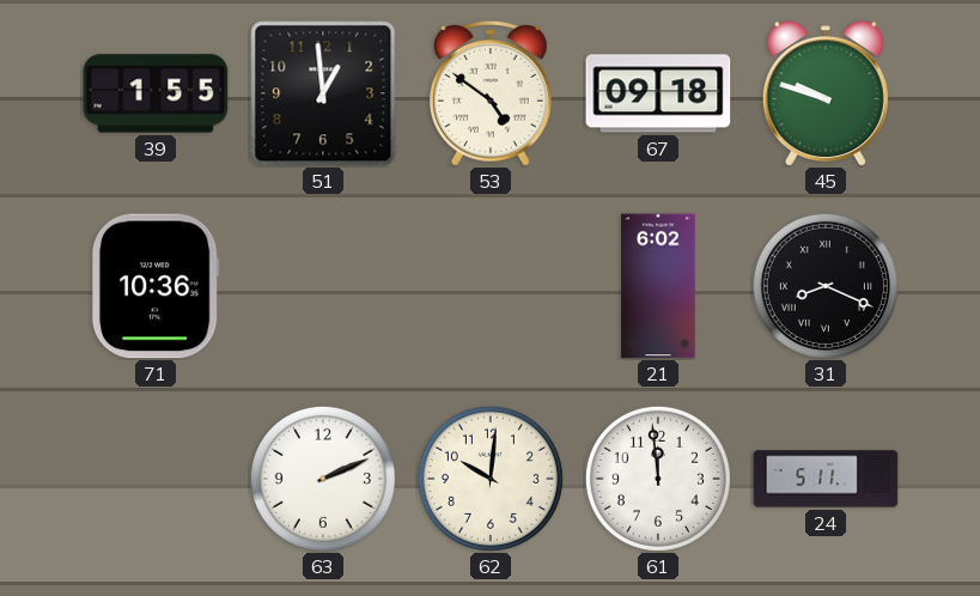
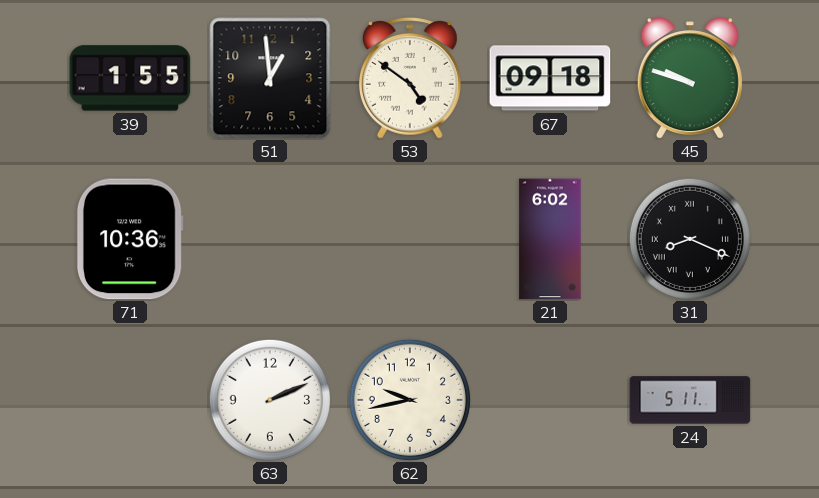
62: 10:01 -> 9:43 (410, 400)
61: 11:59 -> none (658, 479)
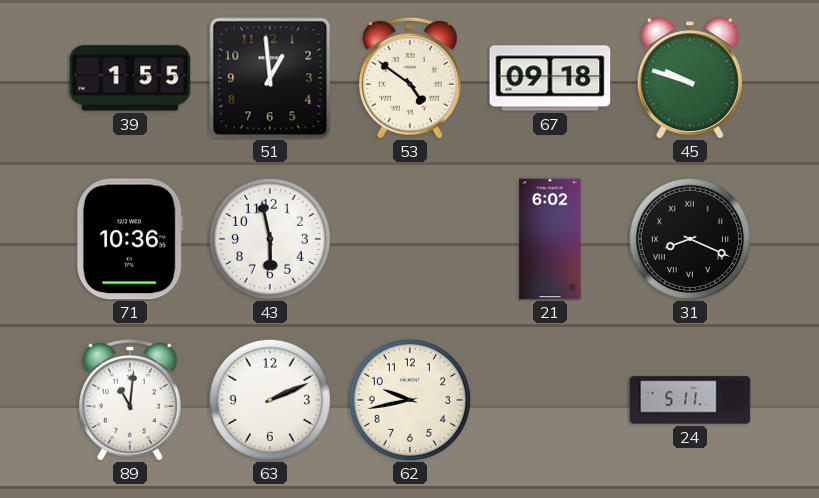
43: none -> 5:58 (270, 239)
89: none -> 11:01 (131, 401)
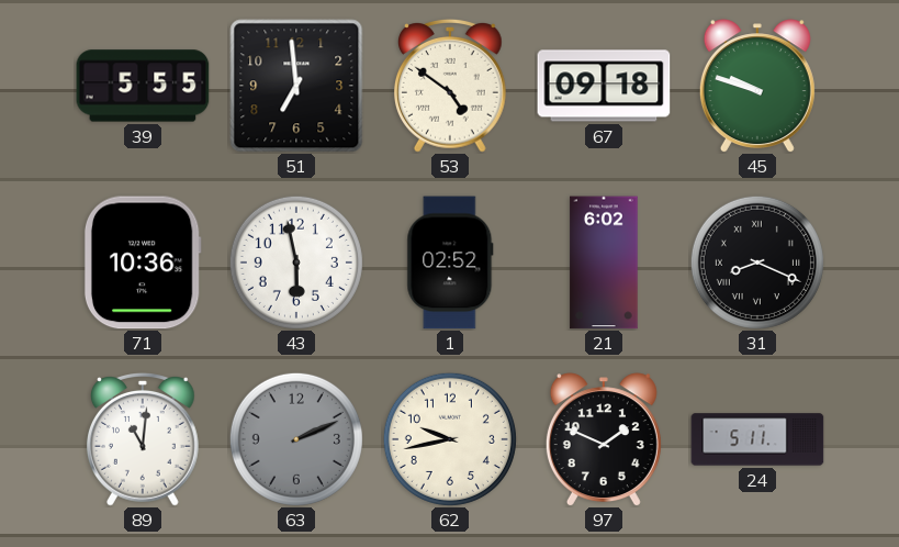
39: 1:55 -> 5:55 (143, 86)
51: 12:59 -> 6:59 (296, 86)
1: none -> 02:52 (450, 263)
63 dial: white -> grey (296, 439)
97: none -> 1:49 (604, 439)
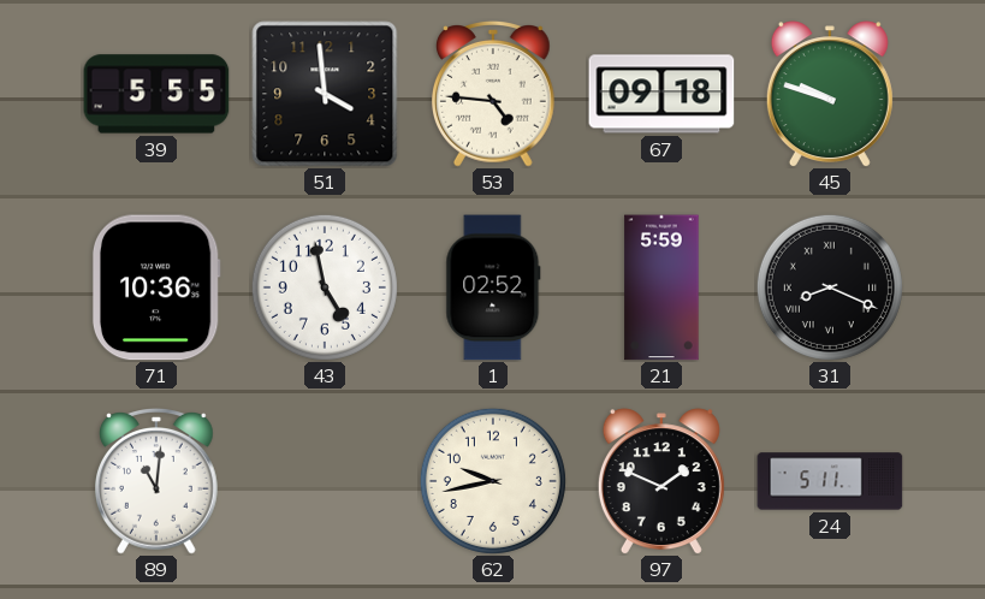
51: 6:59 -> 3:59 (325, 94)
53: 4:51 -> 4:46 (494, 95)
43: 5:58 -> 4:58 (325, 287)
21: 6:02 -> 5:59 (661, 287)
63: 2:11 -> none (296, 439)
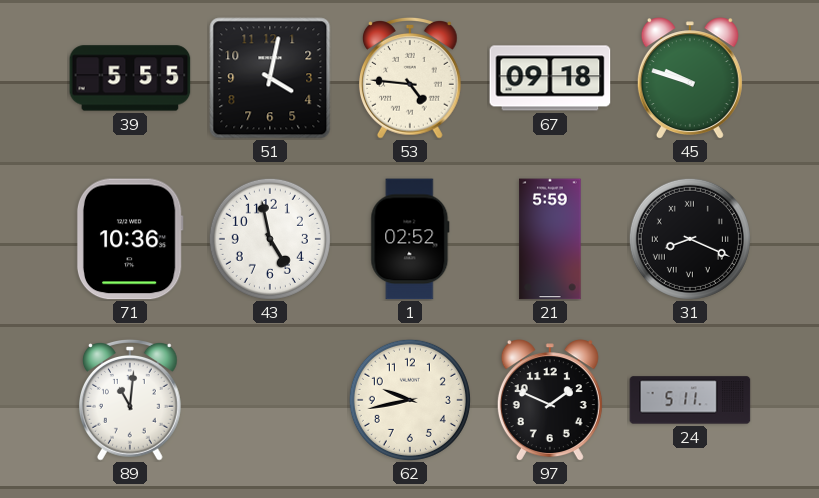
51: 3:59 -> 4:02 (270, 78)
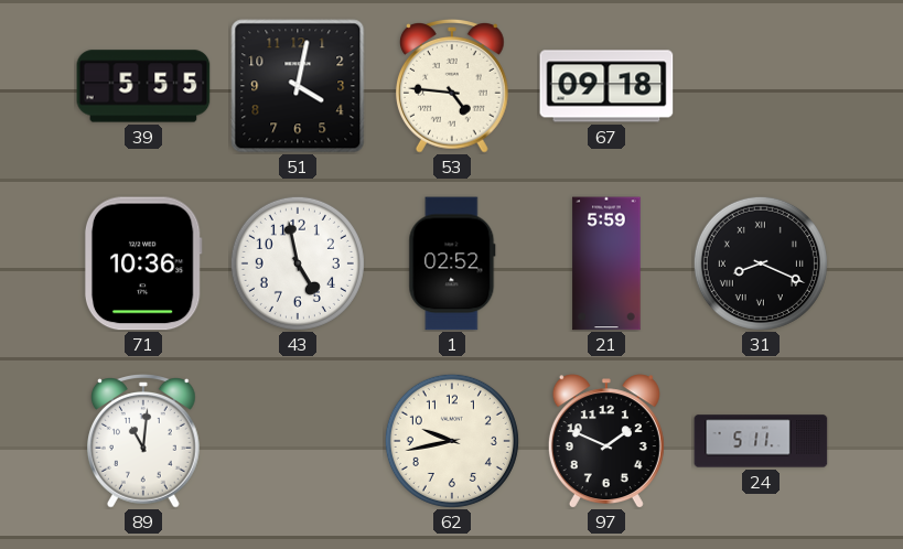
45: 9:48 -> none (690, 78)
